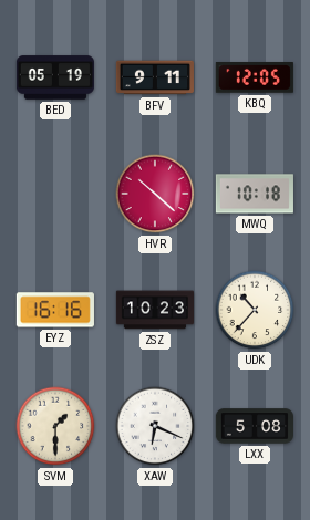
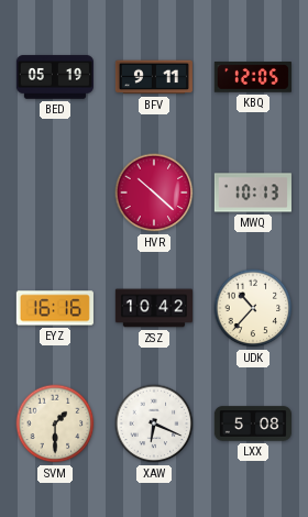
MWQ: 10:18 -> 10:13 (253, 193)
ZSZ: 10:23 -> 10:42 (153, 308)
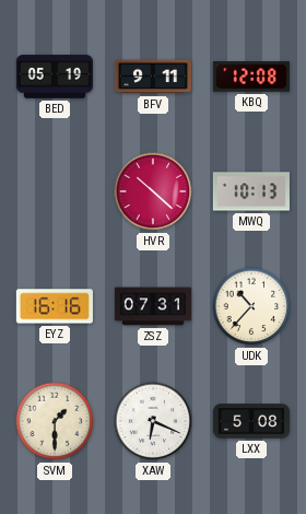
KBQ: 12:05 -> 12:08 (251, 77)
ZSZ: 10:42 -> 07:31 (152, 306)
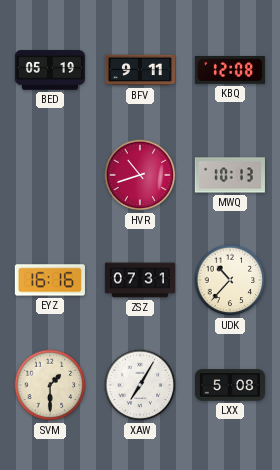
HVR: 10:22 -> 10:42 (140, 175)
XAW: 6:19 -> 7:05 (140, 385)
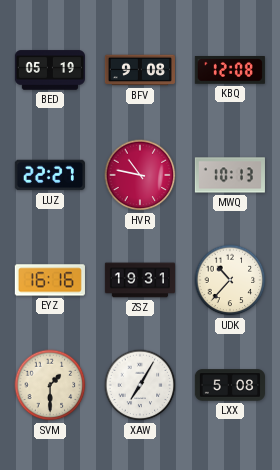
BFV: 9:11 -> 9:08 (140, 70)
LUZ: none -> 22:27 (50, 175)
HVR: 10:42 -> 10:47 (140, 175)
ZSZ: 07:31 -> 19:31 (139, 280)
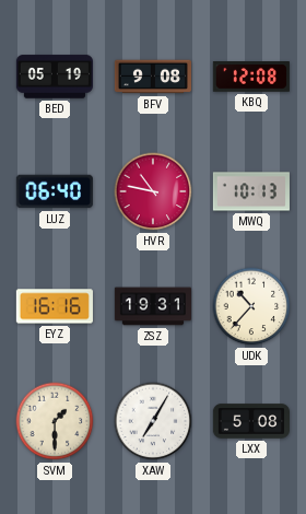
LUZ: 22:27 -> 06:40 (55, 191)
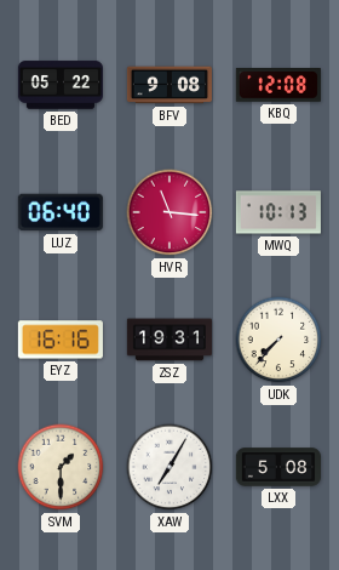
BED: 05:19 -> 05:22 (61, 85)
HVR: 10:47 -> 11:16 (169, 212)
UDK: 10:37 -> 7:37 (278, 340)
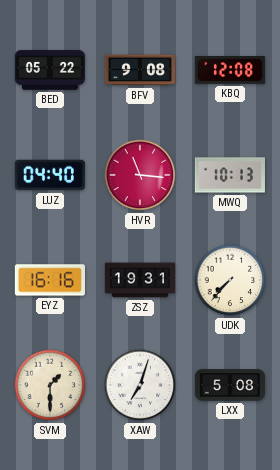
LUZ: 06:40 -> 04:40 (50, 175)
XAW: 7:05 -> 7:03 (140, 385)
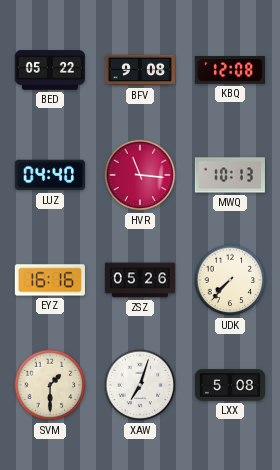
ZSZ: 19:31 -> 05:26 (139, 280)
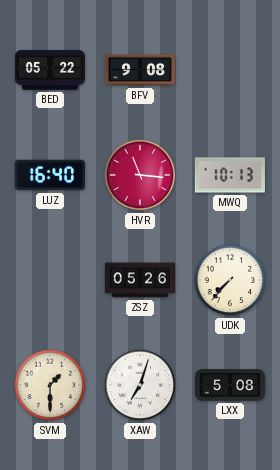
KBQ: 12:08 -> none (230, 70)
LUZ: 04:40 -> 16:40 (50, 175)
EYZ: 16:16 -> none (50, 280)
